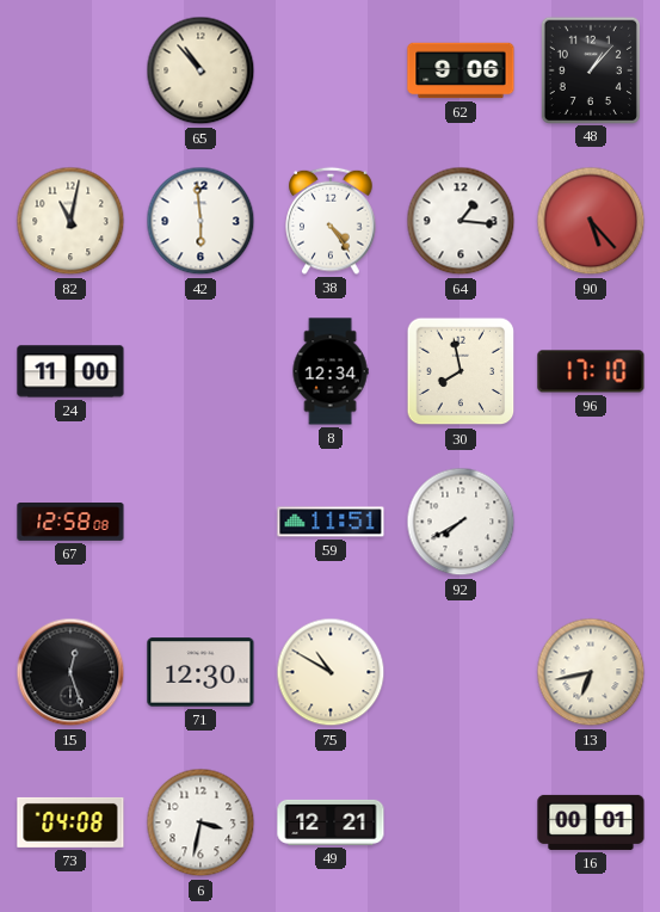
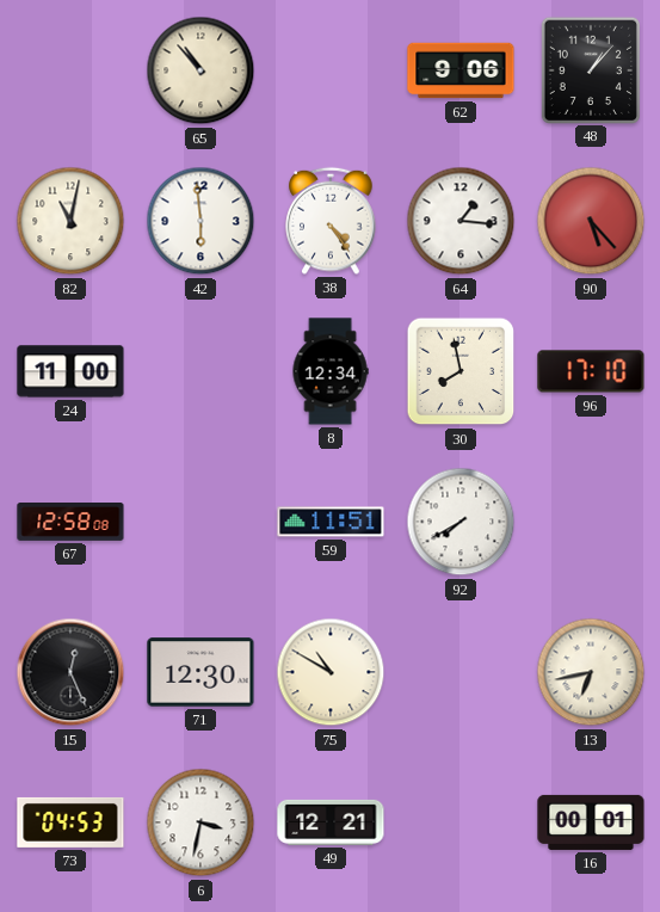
15: 12:27 -> 12:26 (70, 672)
73: 04:08 -> 04:53 (70, 822)
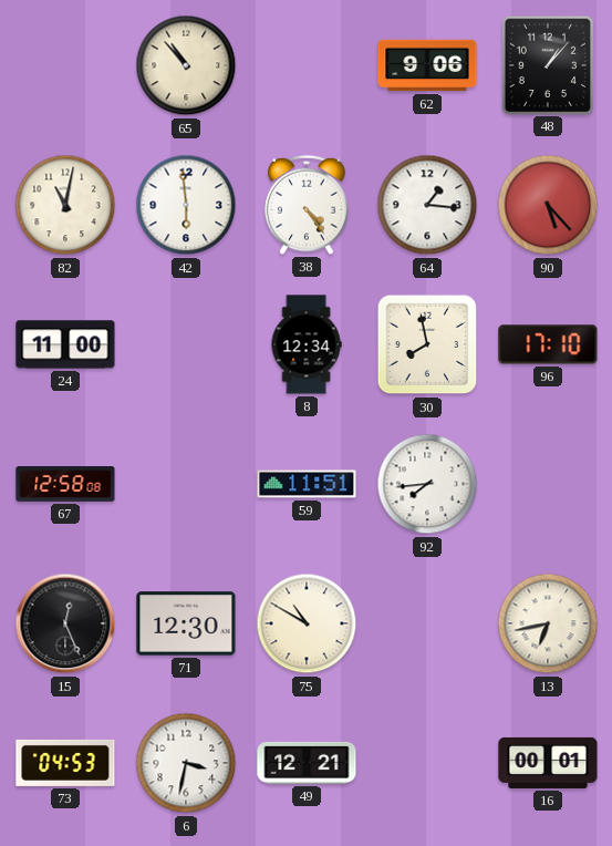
92: 7:40 -> 7:44 (427, 484)
